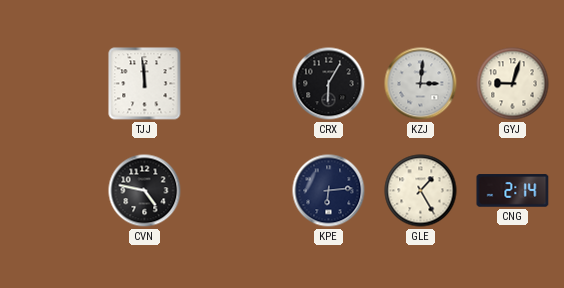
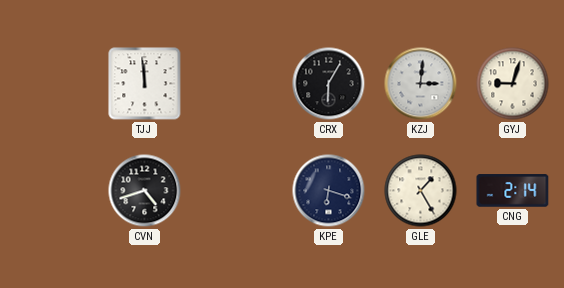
CVN: 4:47 -> 4:42 (145, 191)
KPE: 6:14 -> 6:18 (329, 191)
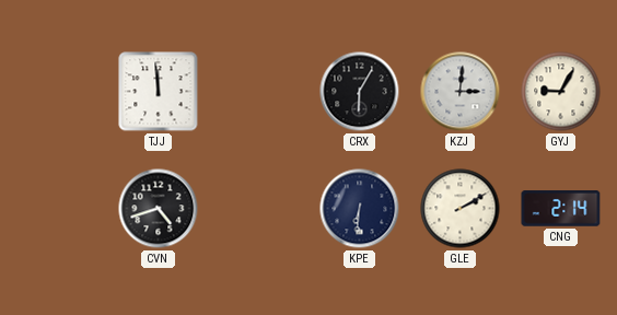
GYJ: 9:03 -> 9:05 (561, 92)
KPE: 6:18 -> 6:31 (360, 209)
GLE: 1:25 -> 2:10 (461, 209)
